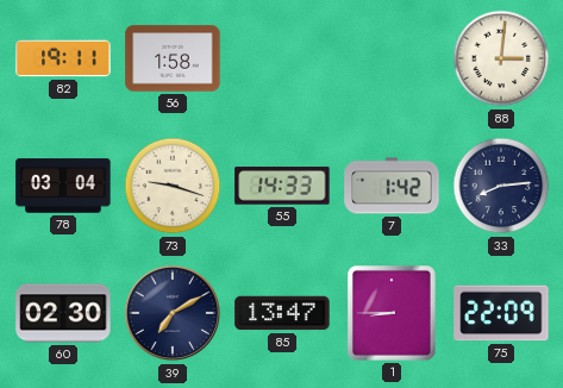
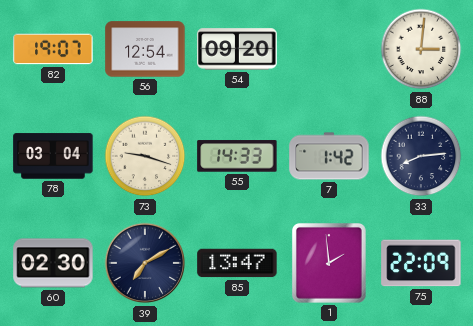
82: 19:11 -> 19:07 (53, 49)
56: 1:58 -> 12:54 (145, 49)
54: none -> 09:20 (237, 49)
1: 8:45 -> 1:59 (329, 264)
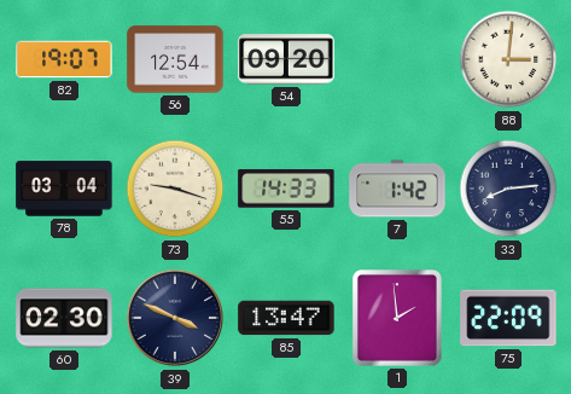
39: 7:10 -> 3:49 (175, 318)
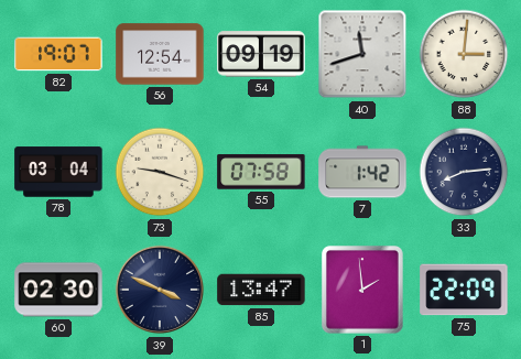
54: 09:20 -> 09:19 (261, 54)
40: none -> 11:42 (362, 54)
55: 14:33 -> 07:58 (261, 172)
